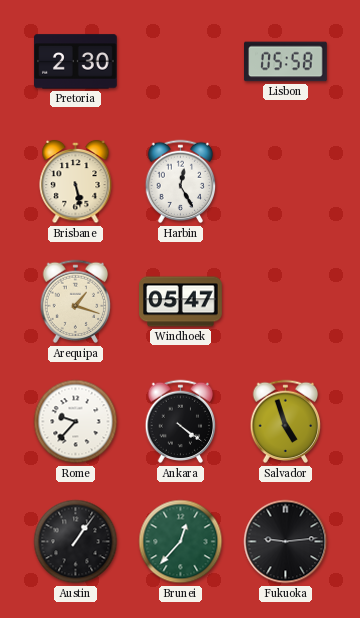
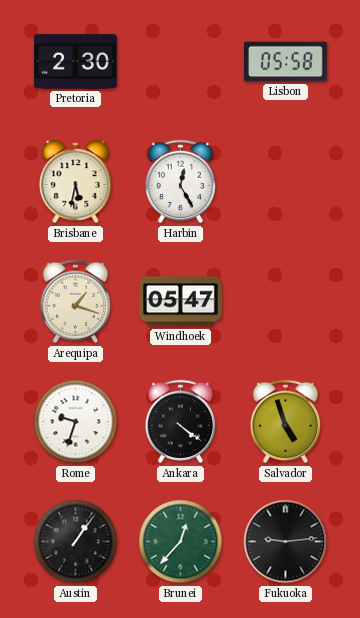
Brisbane: 5:28 -> 5:32 (76, 182)
Rome: 9:37 -> 9:33 (76, 422)
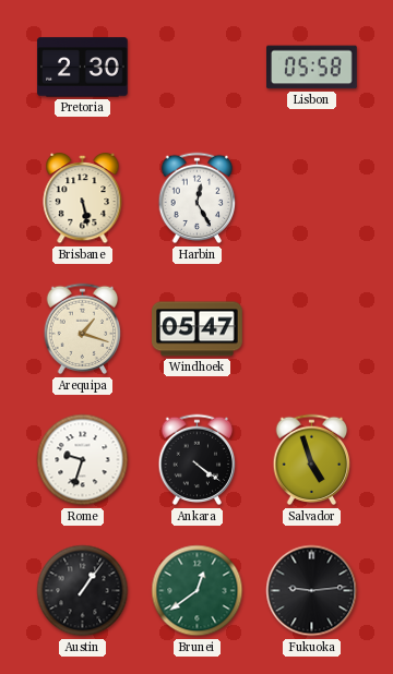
Brisbane: 5:32 -> 5:28 (83, 198)
Brunei: 12:37 -> 12:39 (198, 591)
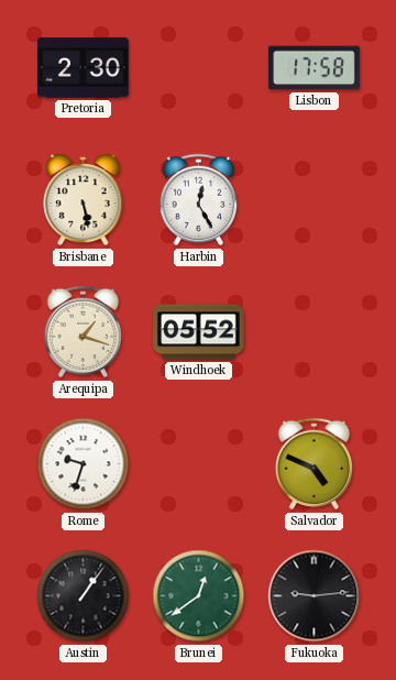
Lisbon: 05:58 -> 17:58 (315, 68)
Windhoek: 05:47 -> 05:52 (199, 332)
Ankara: 4:21 -> none (198, 460)
Salvador: 4:57 -> 4:49 (315, 464)
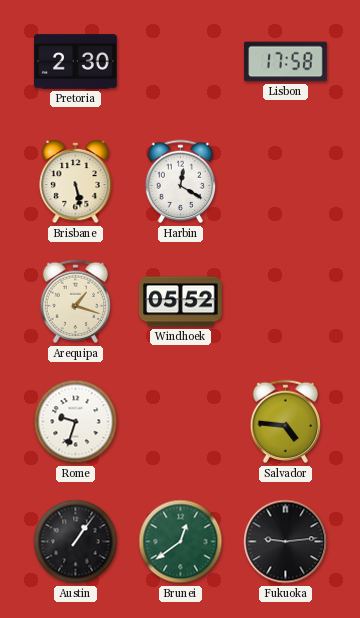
Harbin: 12:25 -> 12:20 (181, 182)
Salvador: 4:49 -> 4:46 (286, 422)
